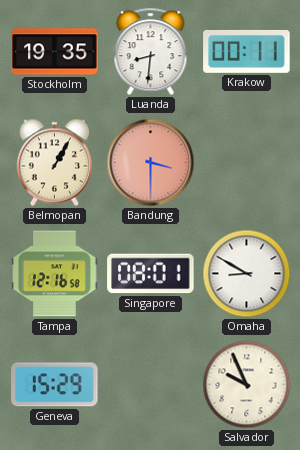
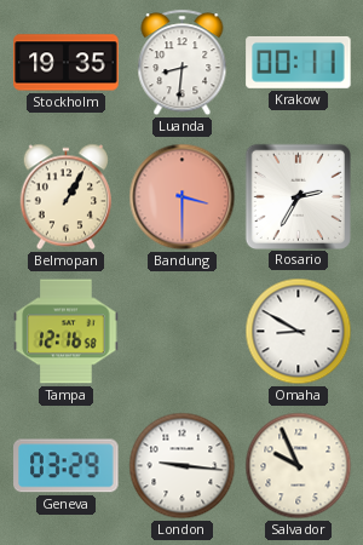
Rosario: none -> 2:35 (298, 196)
Singapore: 08:01 -> none (151, 274)
Geneva: 15:29 -> 03:29 (67, 466)
London: none -> 9:16 (183, 466)
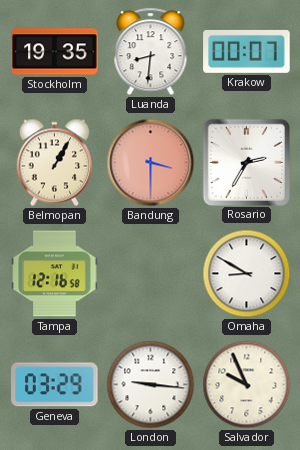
Krakow: 00:11 -> 00:07 (247, 51)
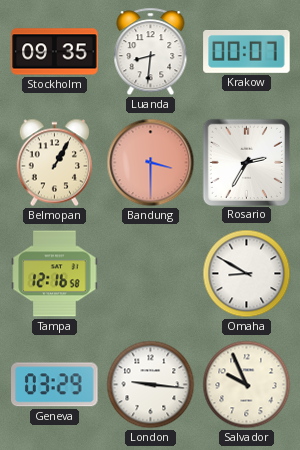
Stockholm: 19:35 -> 09:35 (55, 52)
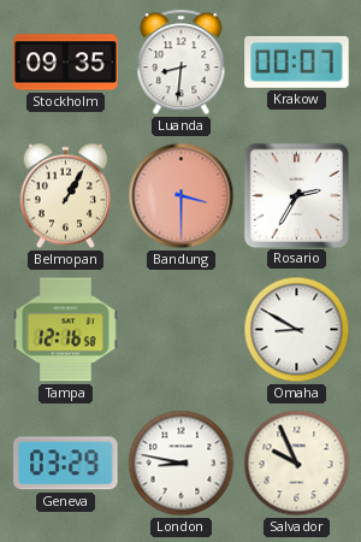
London: 9:16 -> 8:47 (182, 464)
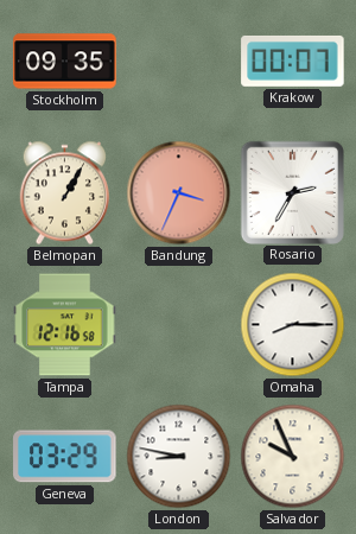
Luanda: 8:31 -> none (182, 63)
Bandung: 3:30 -> 3:34 (179, 193)
Omaha: 8:50 -> 8:15 (293, 325)
